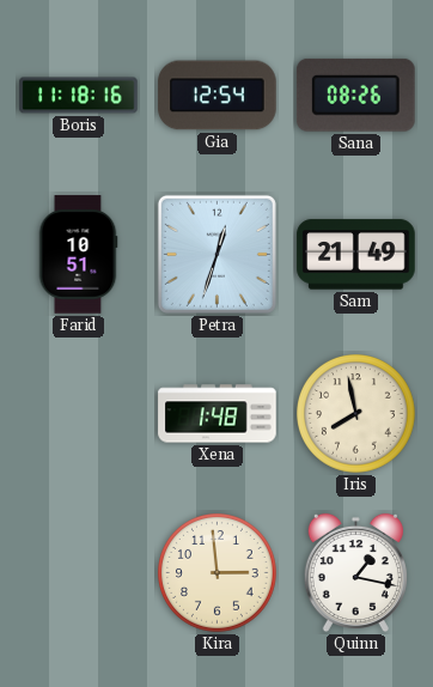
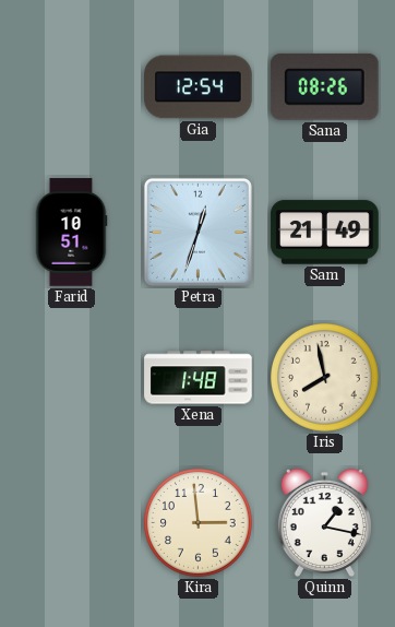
Boris: 11:18 -> none (79, 96)
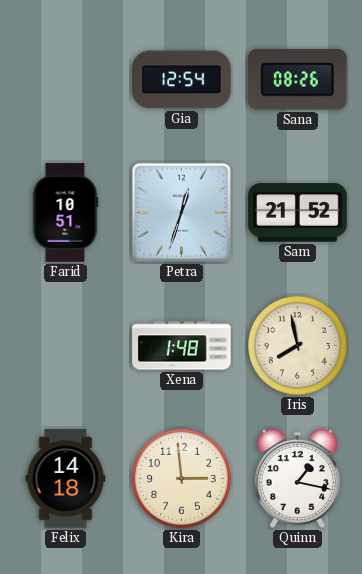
Sam: 21:49 -> 21:52 (298, 213)
Felix: none -> 14:18 (66, 479)
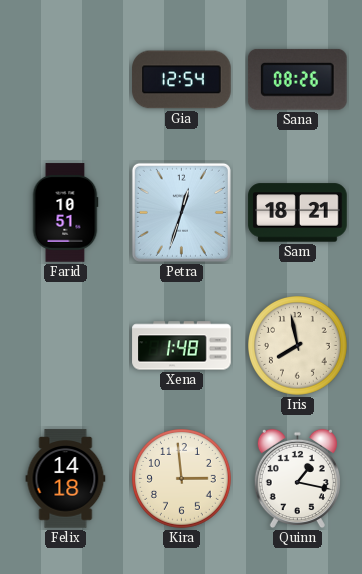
Sam: 21:52 -> 18:21 (298, 213)
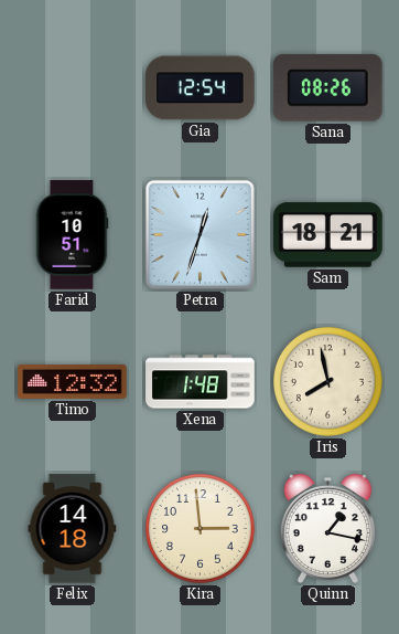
Timo: none -> 12:32 (73, 381)
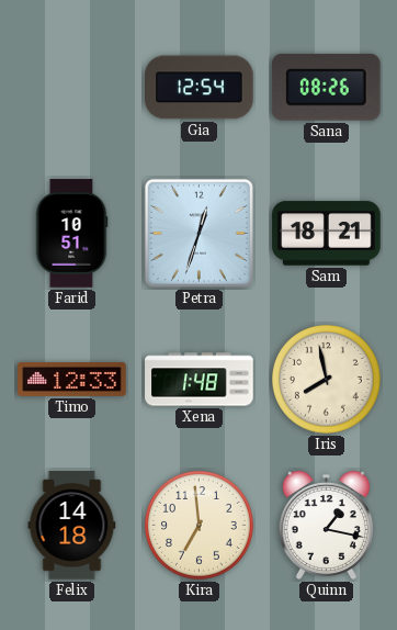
Timo: 12:32 -> 12:33 (72, 379)
Kira: 2:59 -> 6:59 (200, 526)
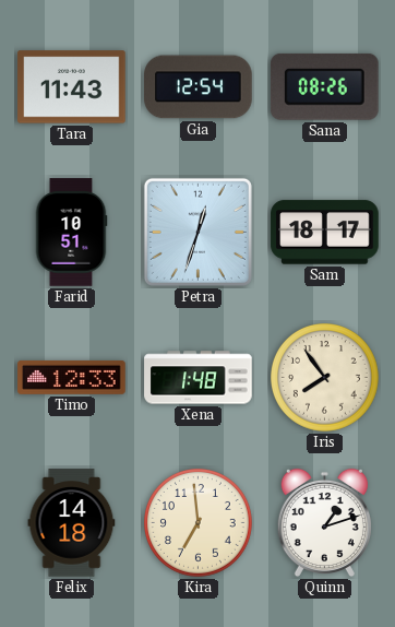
Tara: none -> 11:43 (72, 87)
Sam: 18:21 -> 18:17 (325, 233)
Iris: 7:58 -> 7:54 (325, 378)
Quinn: 1:17 -> 1:12 (324, 523)
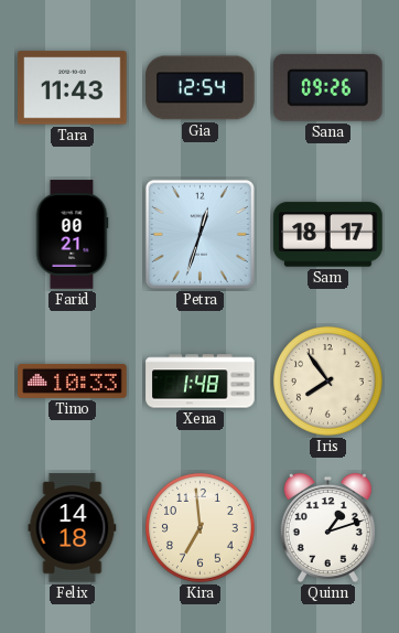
Sana: 08:26 -> 09:26 (327, 87)
Farid: 10:51 -> 00:21 (72, 235)
Timo: 12:33 -> 10:33 (73, 380)
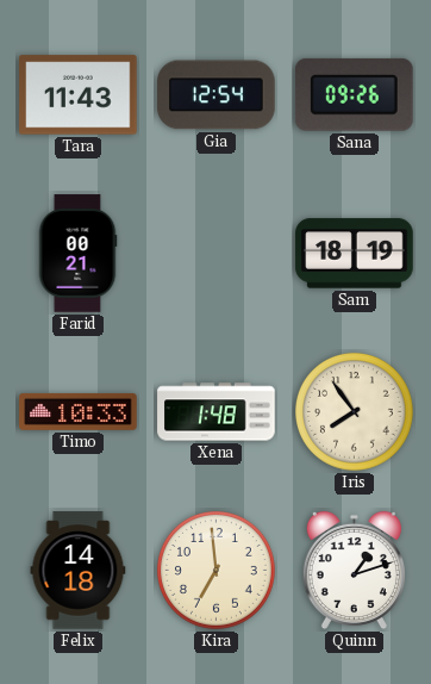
Petra: 12:33 -> none (199, 234)
Sam: 18:17 -> 18:19 (355, 254)
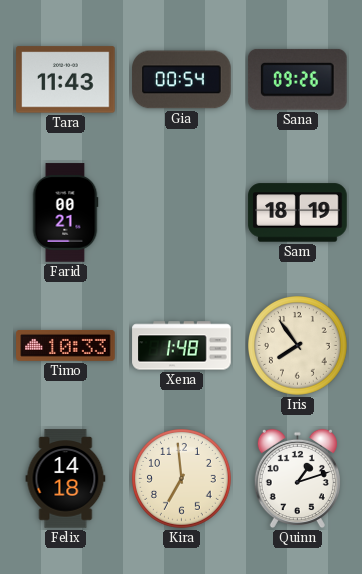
Gia: 12:54 -> 00:54 (182, 80)
